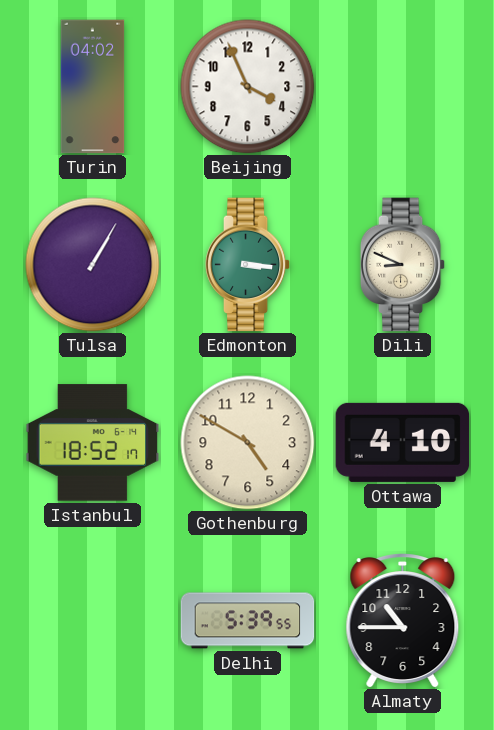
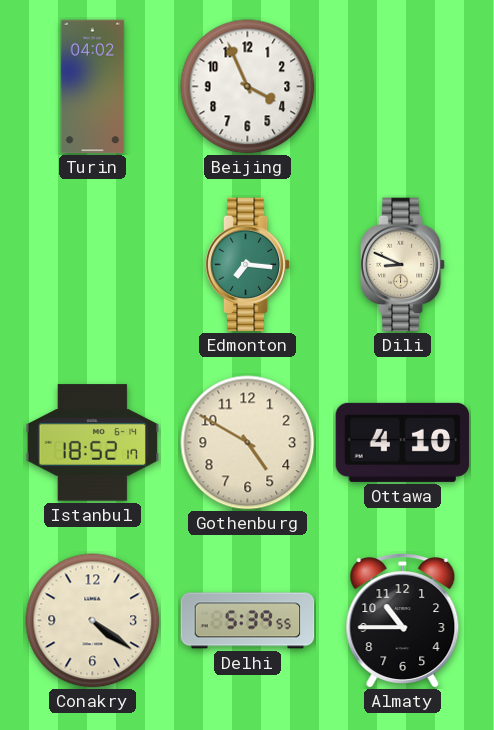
Tulsa: 1:05 -> none (93, 265)
Edmonton: 3:16 -> 7:16 (248, 265)
Conakry: none -> 4:21 (93, 621)
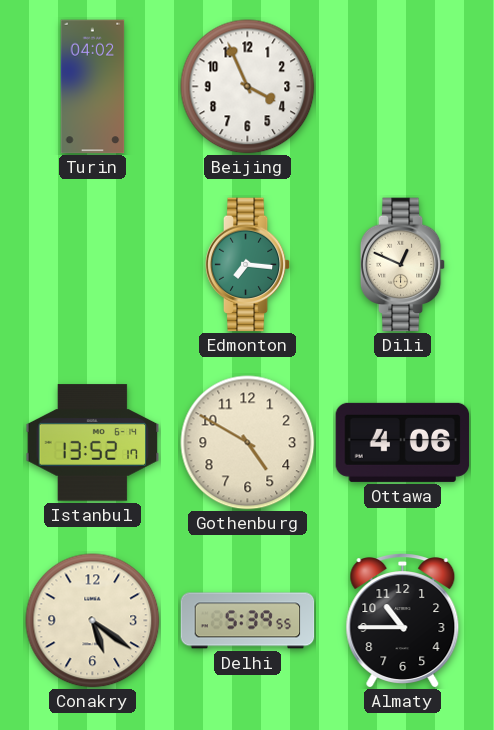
Dili: 8:49 -> 12:49 (403, 265)
Istanbul: 18:52 -> 13:52 (93, 443)
Ottawa: 4:10 -> 4:06 (403, 442)
Conakry: 4:21 -> 5:21 (93, 621)
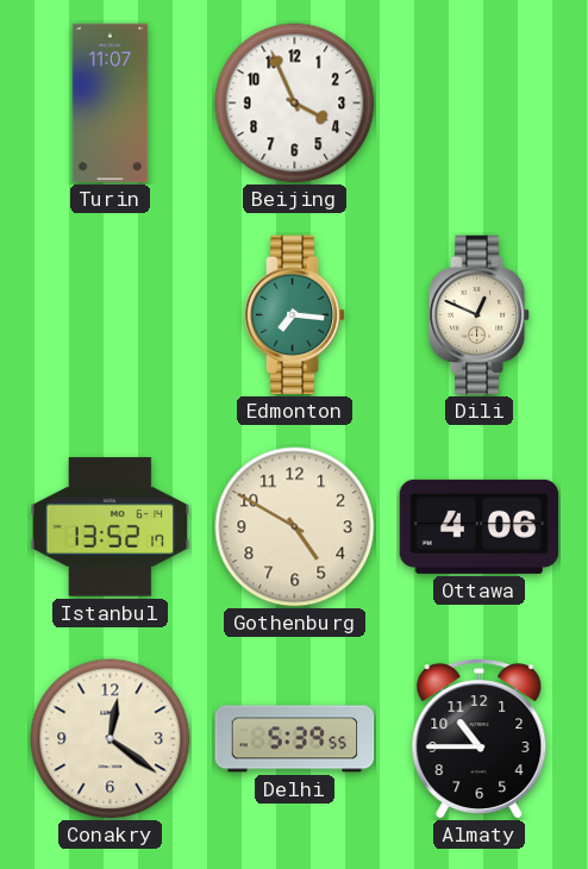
Turin: 04:02 -> 11:07 (111, 104)
Conakry: 5:21 -> 12:21 (111, 739)
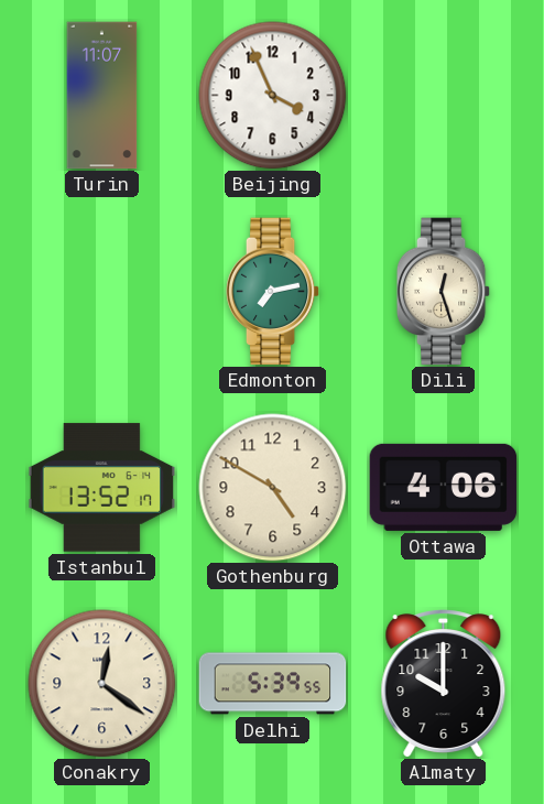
Edmonton: 7:16 -> 7:13 (273, 292)
Dili: 12:49 -> 12:27 (444, 292)
Almaty: 10:45 -> 10:00 (444, 683)
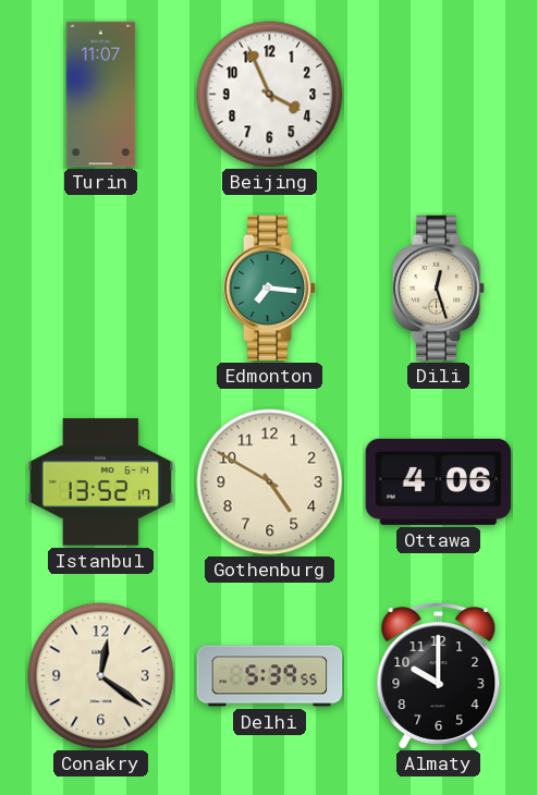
Edmonton: 7:13 -> 7:16 (270, 289)
